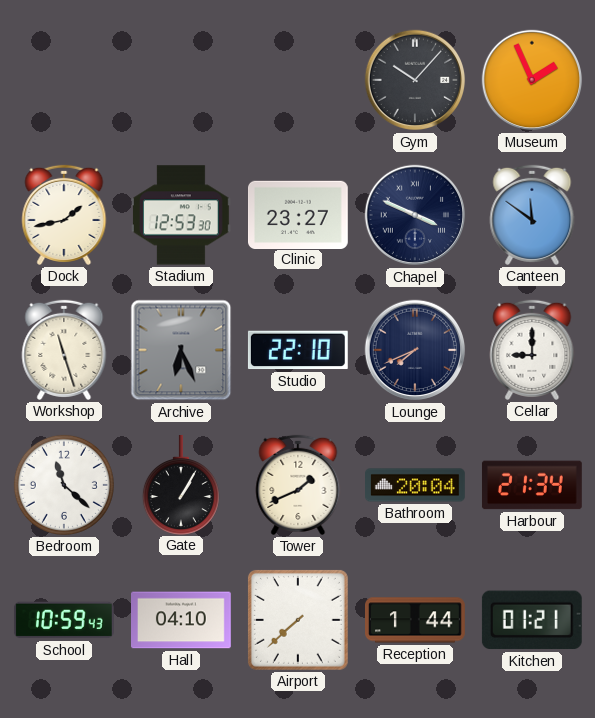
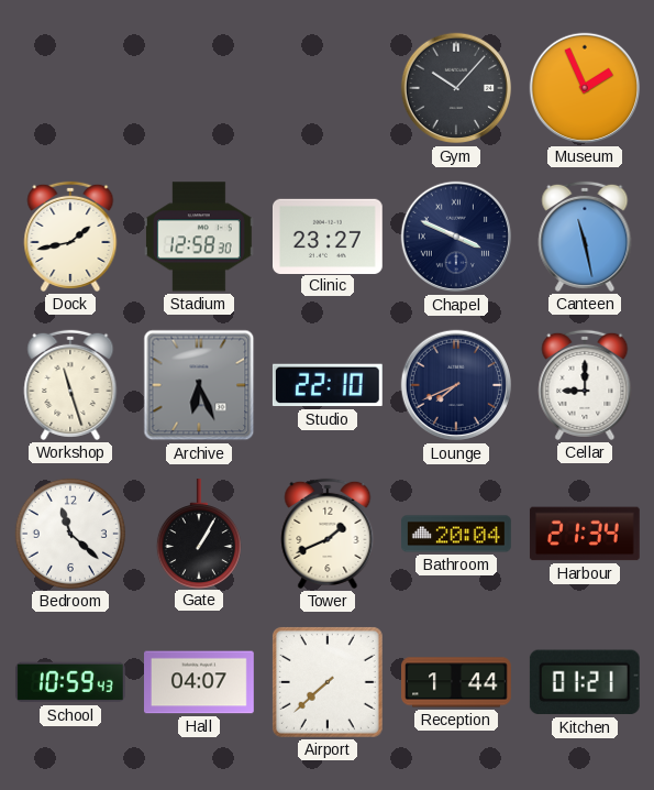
Stadium: 12:53 -> 12:58 (199, 237)
Canteen: 11:51 -> 11:28 (585, 237)
Hall: 04:10 -> 04:07 (200, 682)
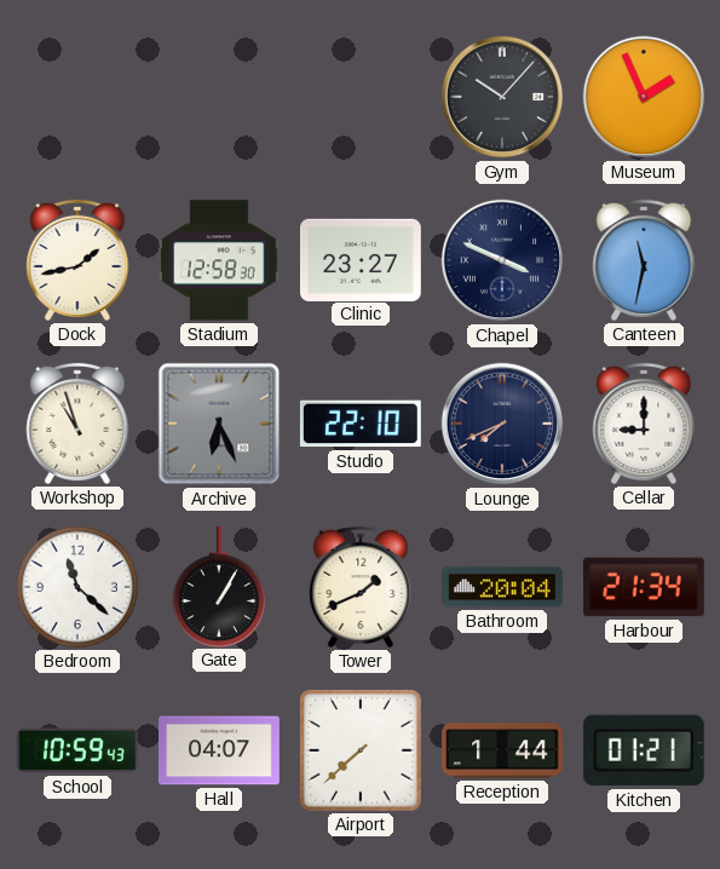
Canteen: 11:28 -> 11:32 (644, 260)
Workshop: 11:27 -> 10:57 (77, 424)
